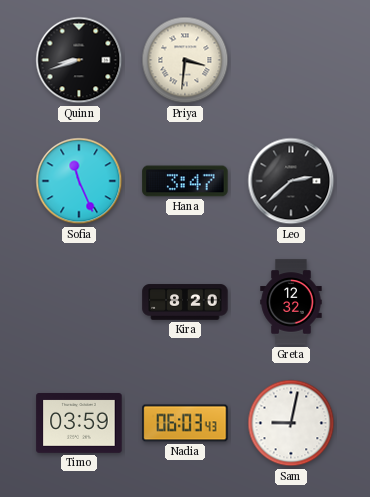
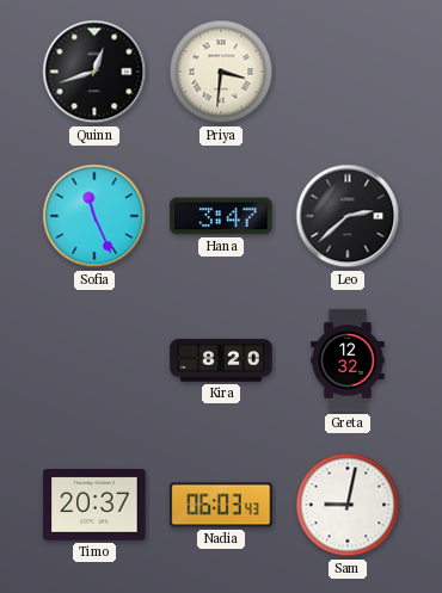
Quinn: 8:42 -> 12:42 (94, 72)
Timo: 03:59 -> 20:37 (94, 506)
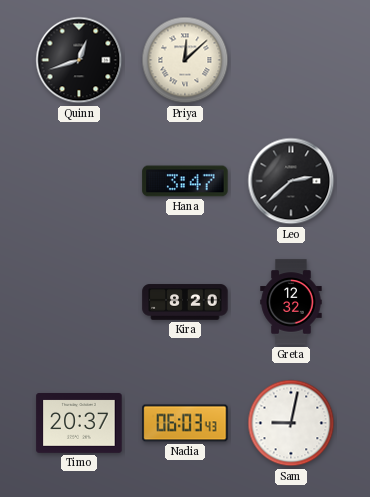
Priya: 3:31 -> 12:08 (185, 60)
Sofia: 11:26 -> none (94, 216)
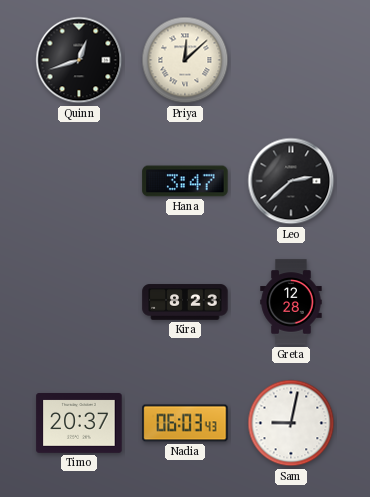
Kira: 8:20 -> 8:23 (185, 302)
Greta: 12:32 -> 12:28 (291, 302)
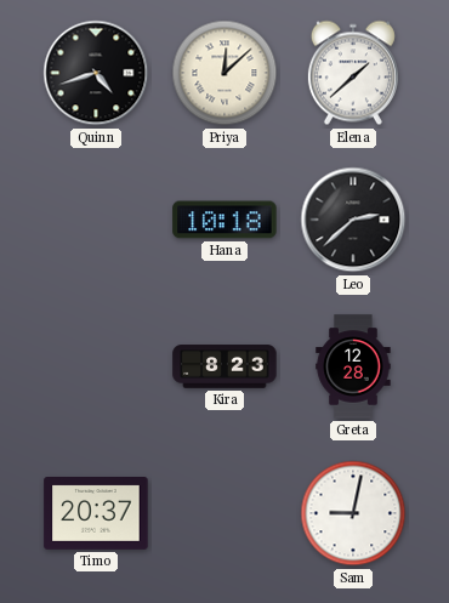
Quinn: 12:42 -> 4:42 (96, 73)
Elena: none -> 1:38 (353, 73)
Hana: 3:47 -> 10:18 (224, 220)
Nadia: 06:03 -> none (185, 423)
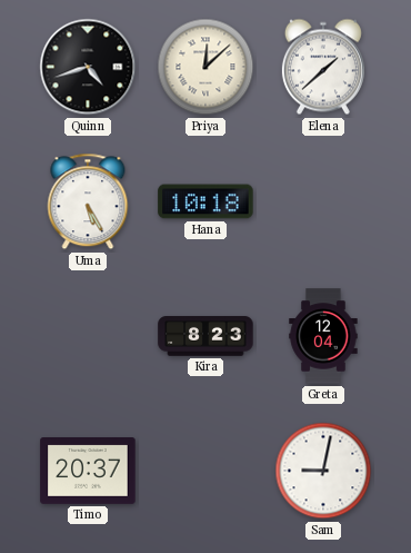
Uma: none -> 5:25 (88, 201)
Leo: 2:38 -> none (353, 220)
Greta: 12:28 -> 12:04 (323, 336)
